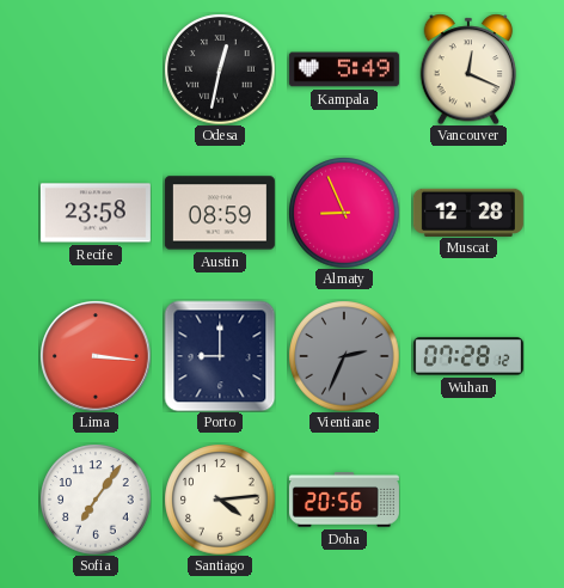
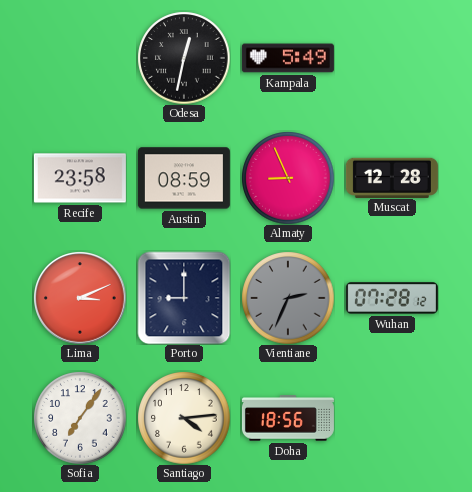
Vancouver: 12:19 -> none (468, 69)
Lima: 3:16 -> 3:11 (80, 298)
Doha: 20:56 -> 18:56 (288, 418)
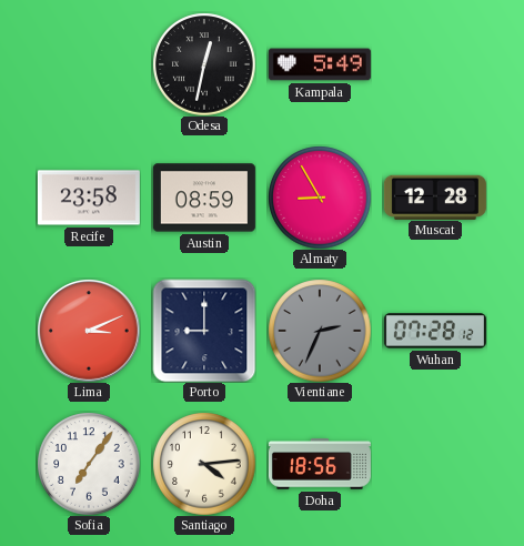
Almaty: 8:56 -> 8:55 (320, 198)
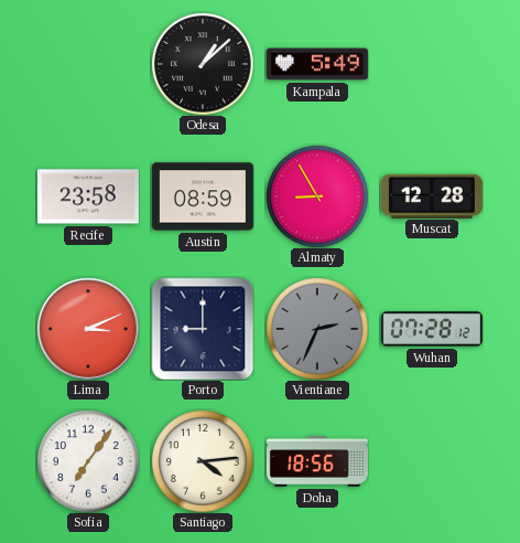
Odesa: 12:32 -> 1:08 (203, 64)
